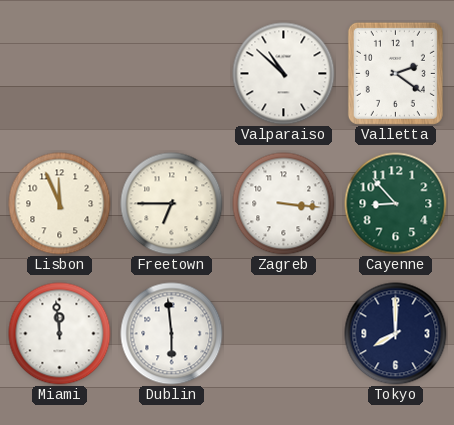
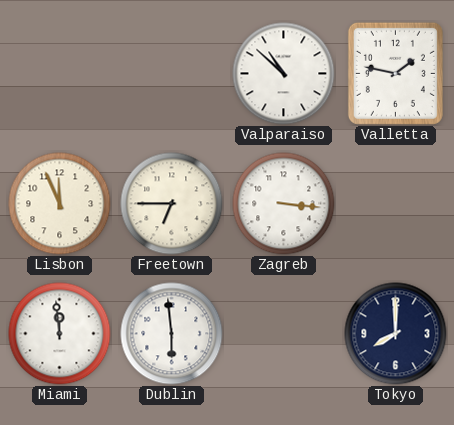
Valletta: 2:21 -> 1:47 (395, 73)
Cayenne: 8:53 -> none (396, 204)
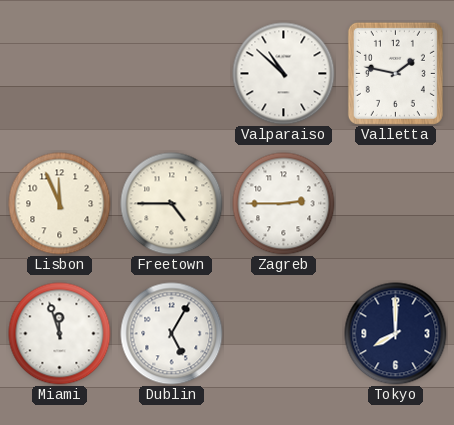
Freetown: 6:45 -> 4:45 (172, 204)
Zagreb: 3:16 -> 2:45 (284, 204)
Miami: 11:59 -> 11:57 (60, 334)
Dublin: 5:59 -> 5:05 (172, 334)
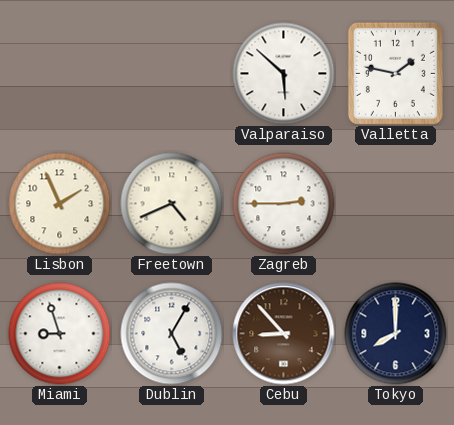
Valparaiso: 10:52 -> 5:52 (284, 74)
Lisbon: 11:56 -> 1:56 (60, 204)
Freetown: 4:45 -> 4:41 (172, 204)
Miami: 11:57 -> 8:57 (60, 334)
Cebu: none -> 8:53 (284, 334)
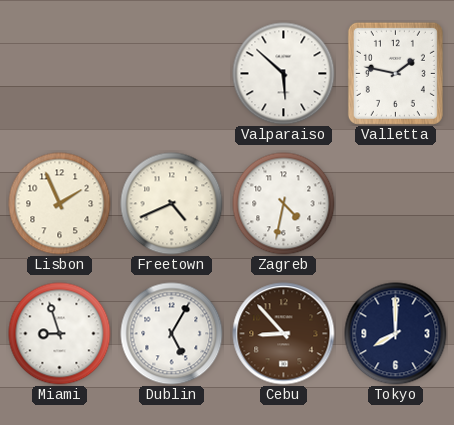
Zagreb: 2:45 -> 4:32 (284, 204)
